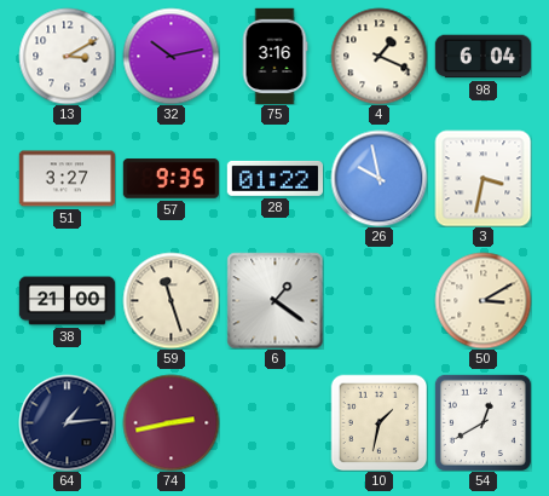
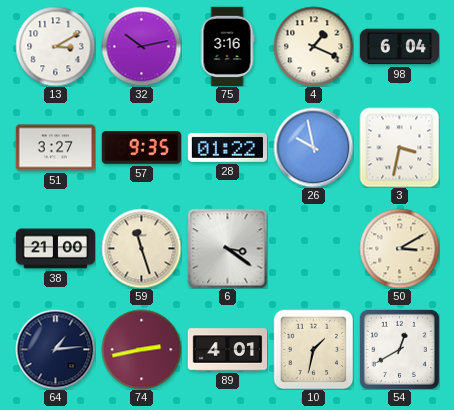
6: 1:21 -> 3:21 (227, 248)
89: none -> 4:01 (227, 350)
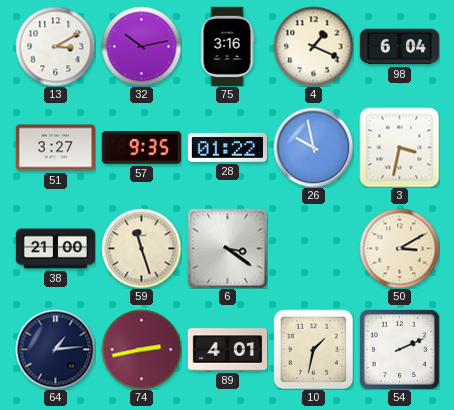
54: 12:40 -> 2:11 (399, 349)
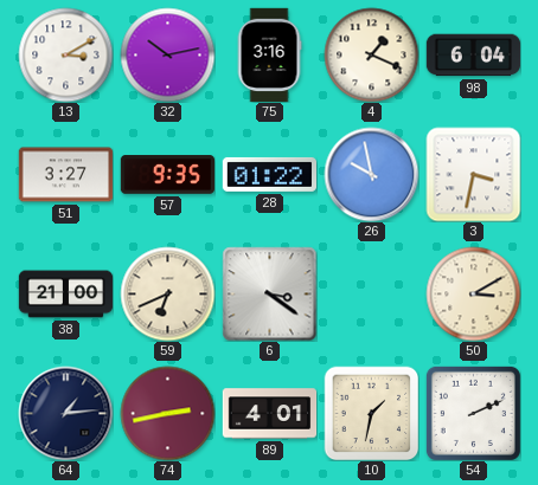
59: 11:27 -> 6:41 (167, 293)
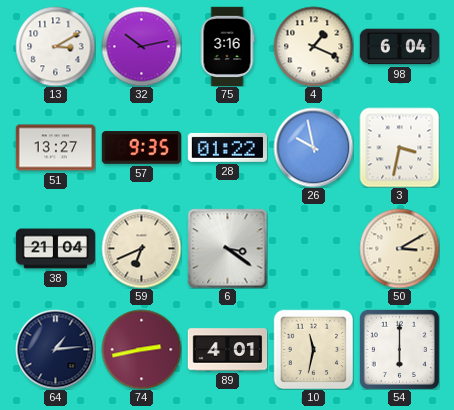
51: 3:27 -> 13:27 (55, 148)
38: 21:00 -> 21:04 (55, 249)
10: 1:32 -> 11:32 (313, 349)
54: 2:11 -> 6:00 (399, 349)
